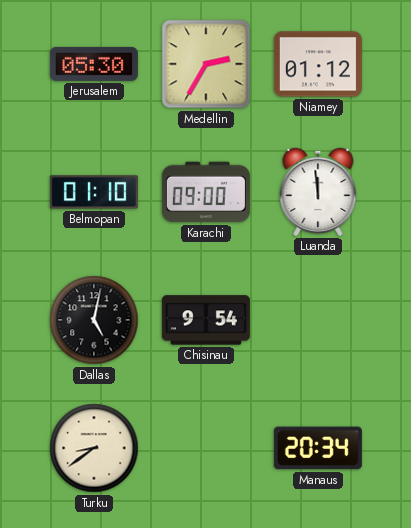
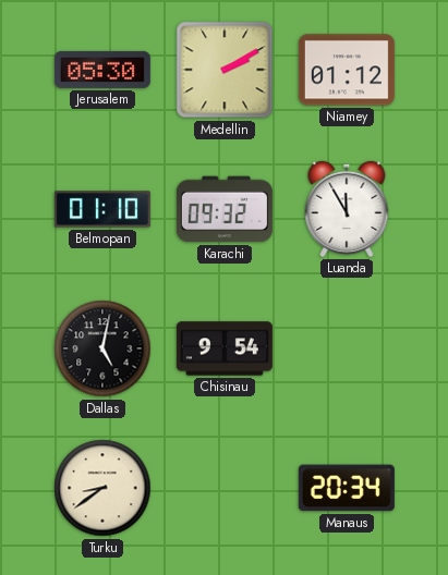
Medellin: 2:35 -> 2:10 (225, 70)
Karachi: 09:00 -> 09:32 (225, 209)
Luanda: 11:59 -> 11:55 (347, 209)
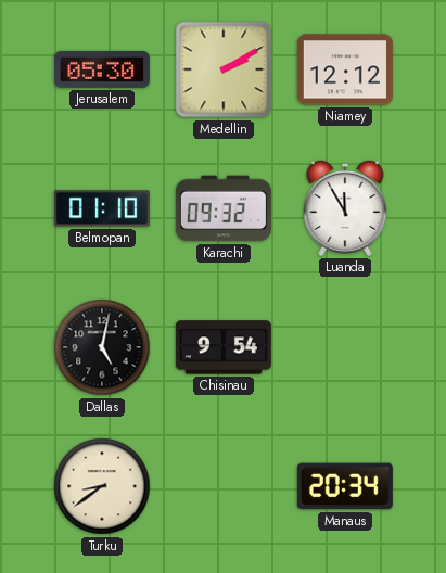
Niamey: 01:12 -> 12:12 (345, 69)
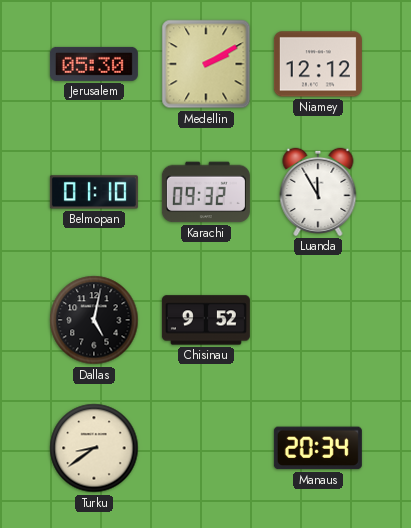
Chisinau: 9:54 -> 9:52 (206, 320)
